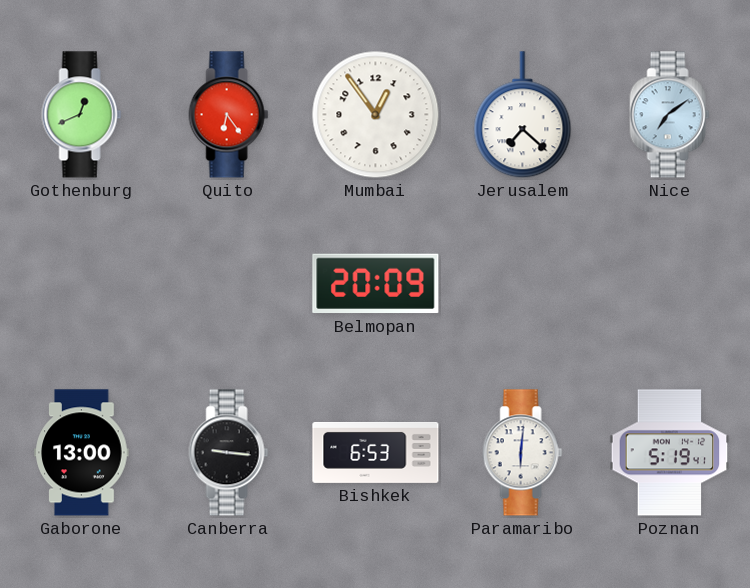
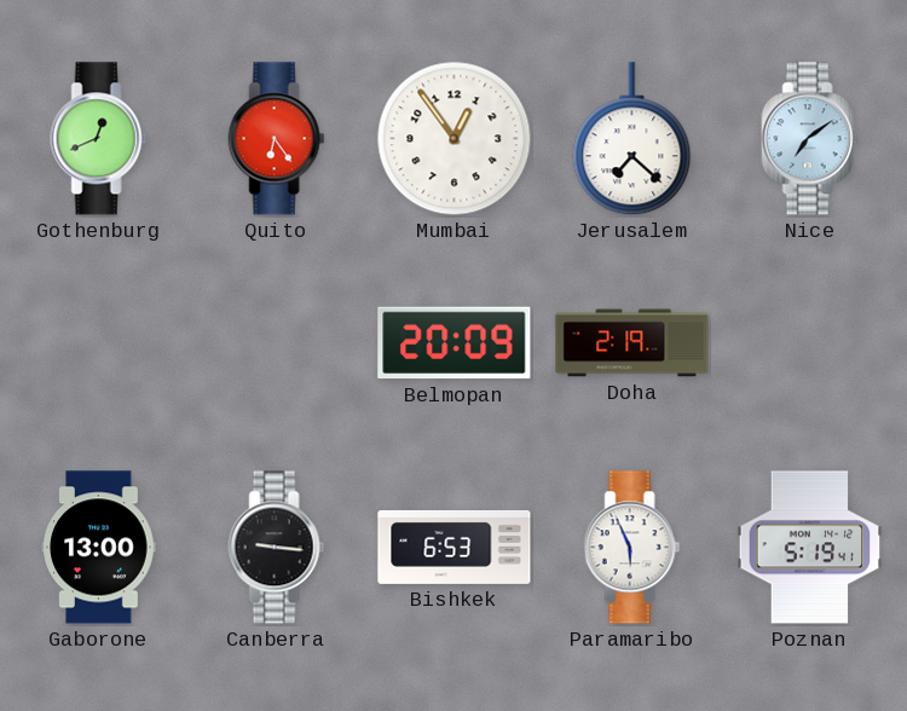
Doha: none -> 2:19 (632, 343)
Paramaribo: 6:01 -> 5:56 (632, 548)
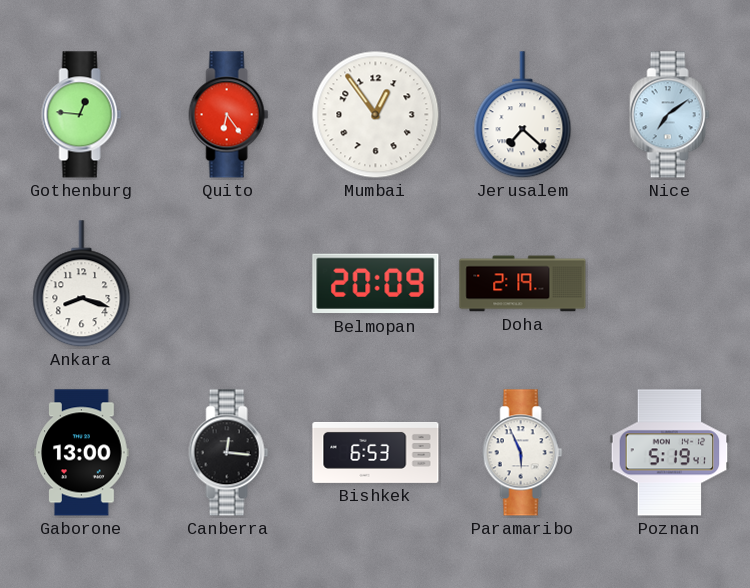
Gothenburg: 12:41 -> 12:46 (82, 115)
Ankara: none -> 8:18 (82, 284)
Canberra: 9:16 -> 12:16 (229, 453)
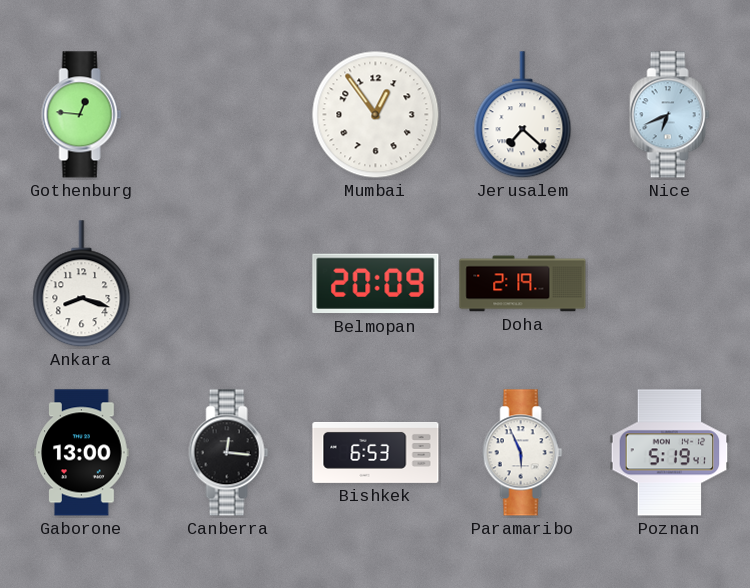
Quito: 6:24 -> none (229, 115)
Nice: 7:09 -> 6:41 (670, 115)
